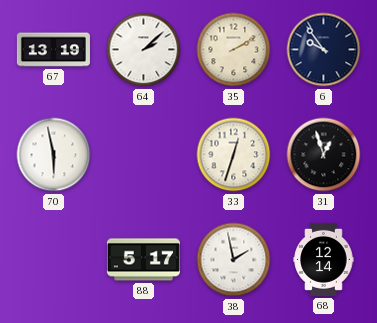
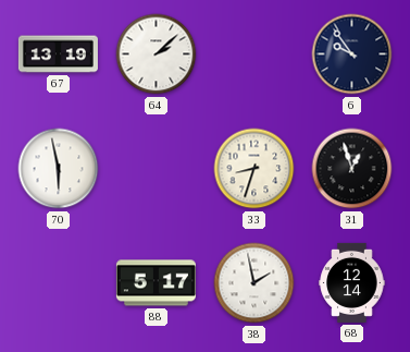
35: 2:10 -> none (234, 50)
33: 12:33 -> 8:33 (254, 169)
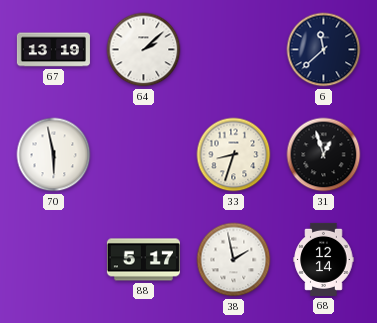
6: 9:54 -> 11:38 (324, 50)
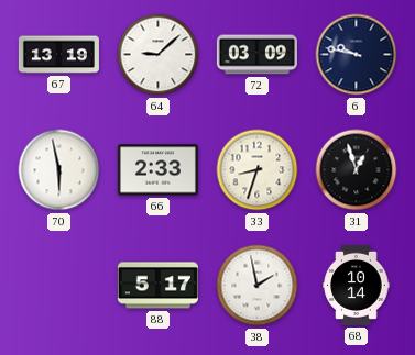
64: 2:08 -> 9:08 (159, 55)
72: none -> 03:09 (256, 55)
6: 11:38 -> 9:47 (357, 55)
66: none -> 2:33 (157, 170)
68: 12:14 -> 10:14 (357, 285)
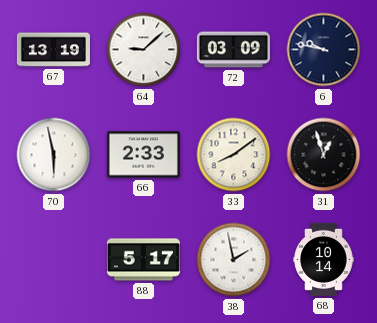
33: 8:33 -> 8:09 (234, 155)
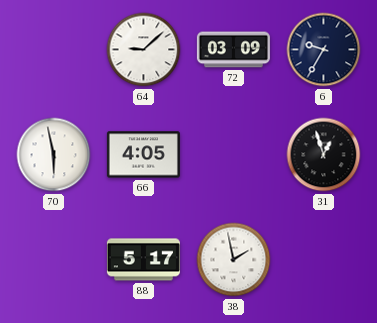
67: 13:19 -> none (53, 50)
6: 9:47 -> 9:35 (324, 50)
66: 2:33 -> 4:05 (143, 155)
33: 8:09 -> none (234, 155)
68: 10:14 -> none (324, 259)
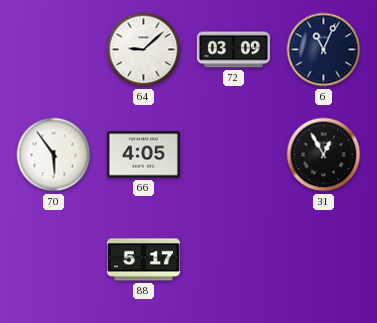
6: 9:35 -> 11:04 (324, 50)
70: 5:58 -> 5:54 (54, 155)
31: 12:57 -> 12:55 (324, 155)
38: 1:58 -> none (234, 260)
